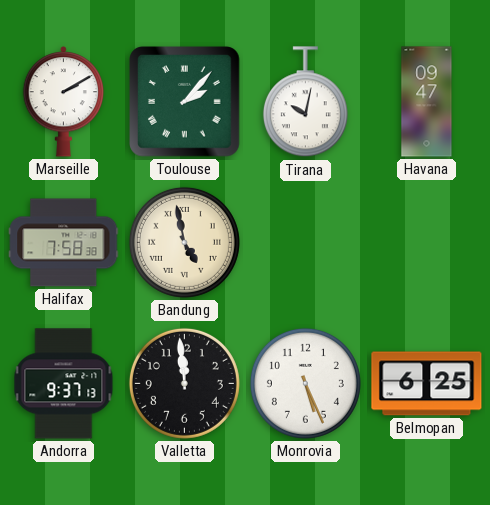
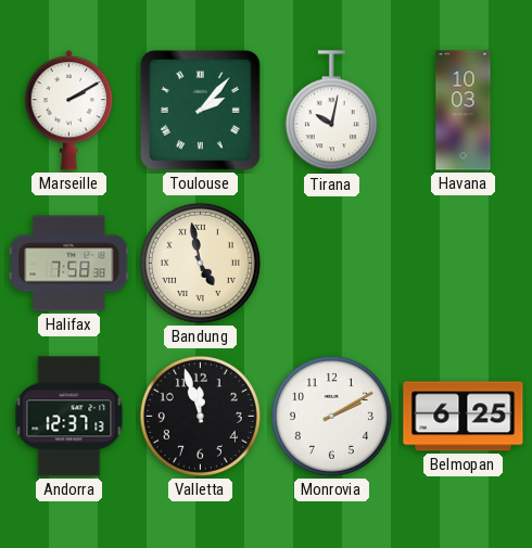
Havana: 09:47 -> 10:03 (464, 111)
Andorra: 9:37 -> 12:37 (69, 417)
Valletta: 11:59 -> 11:57 (200, 416)
Monrovia: 5:26 -> 2:10 (331, 416)
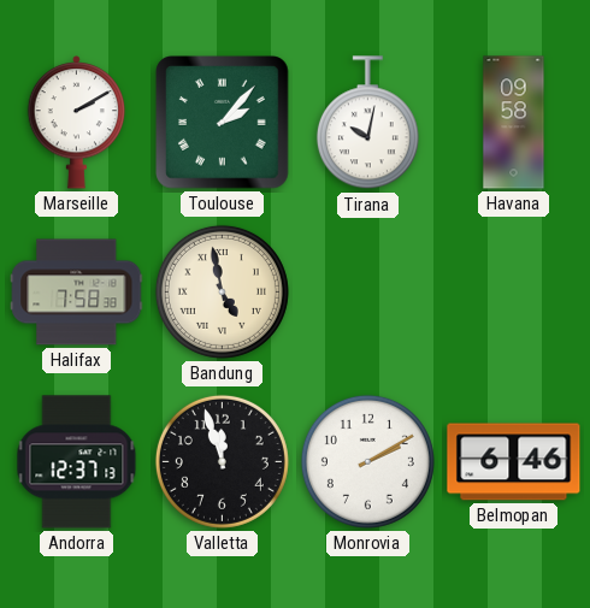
Havana: 10:03 -> 09:58 (514, 123)
Belmopan: 6:25 -> 6:46 (514, 462)
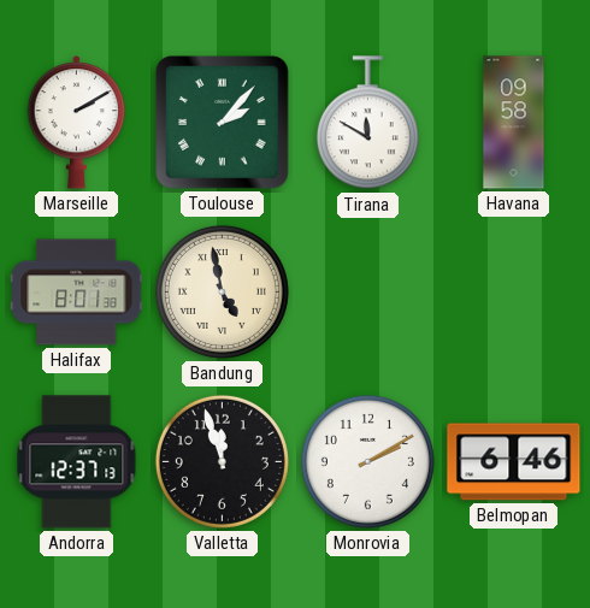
Tirana: 10:02 -> 11:50 (367, 123)
Halifax: 7:58 -> 8:01 (77, 293)
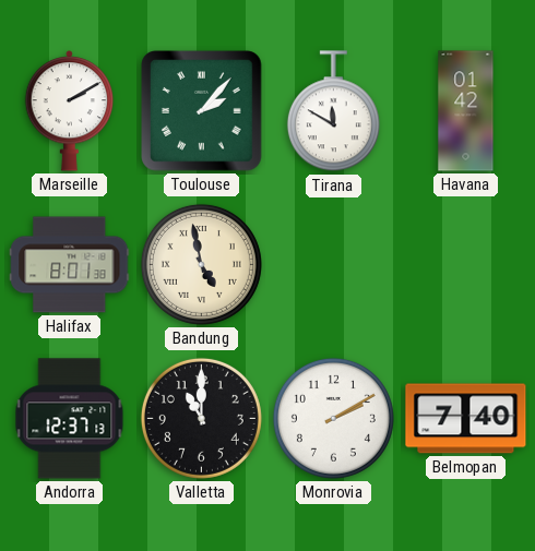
Havana: 09:58 -> 01:42 (466, 111)
Valletta: 11:57 -> 11:00 (201, 418)
Belmopan: 6:46 -> 7:40 (466, 419)
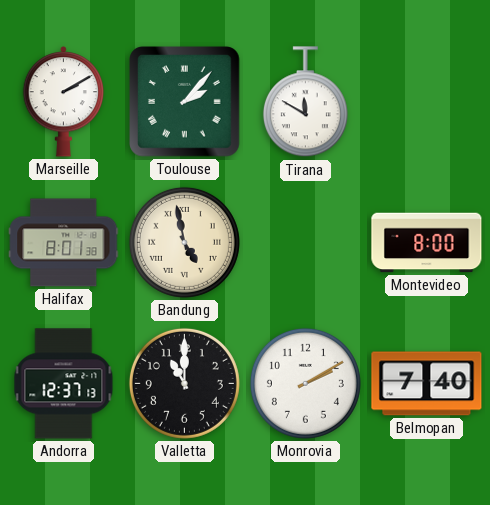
Havana: 01:42 -> none (466, 111)
Montevideo: none -> 8:00 (427, 243)
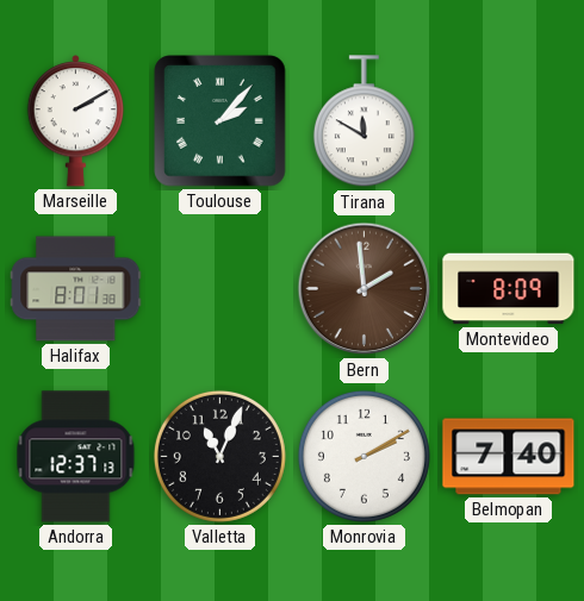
Bandung: 4:58 -> none (184, 242)
Bern: none -> 1:59 (365, 289)
Montevideo: 8:00 -> 8:09 (509, 289)
Valletta: 11:00 -> 11:04 (219, 456)
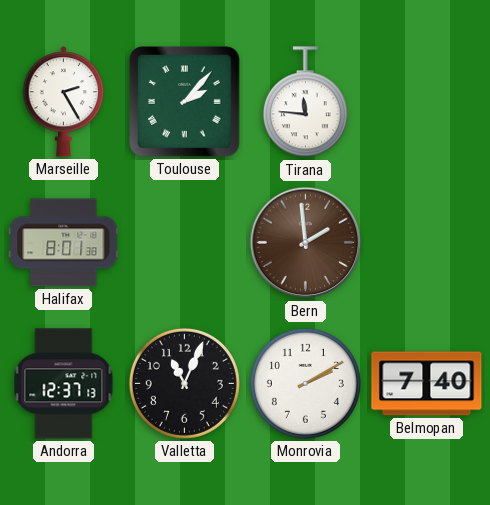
Marseille: 2:10 -> 2:25 (64, 102)
Tirana: 11:50 -> 11:46 (305, 102)
Montevideo: 8:09 -> none (509, 289)
